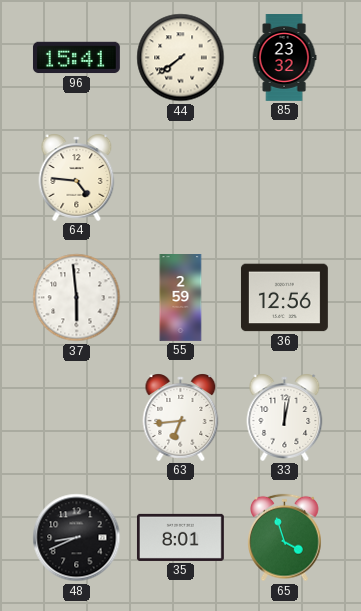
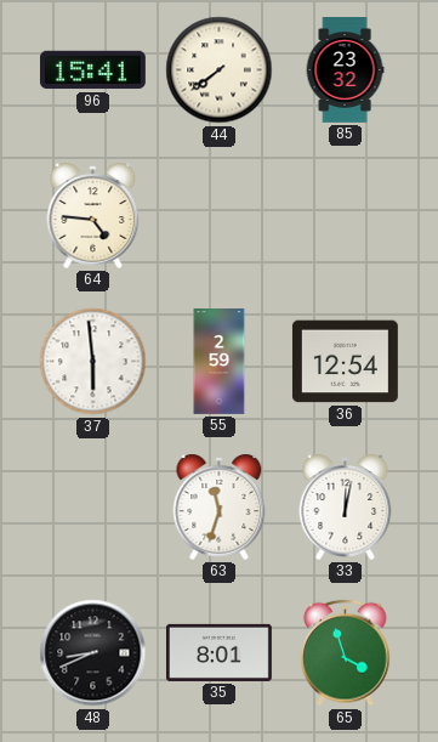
36: 12:56 -> 12:54 (345, 362)
63: 6:44 -> 11:33 (220, 506)
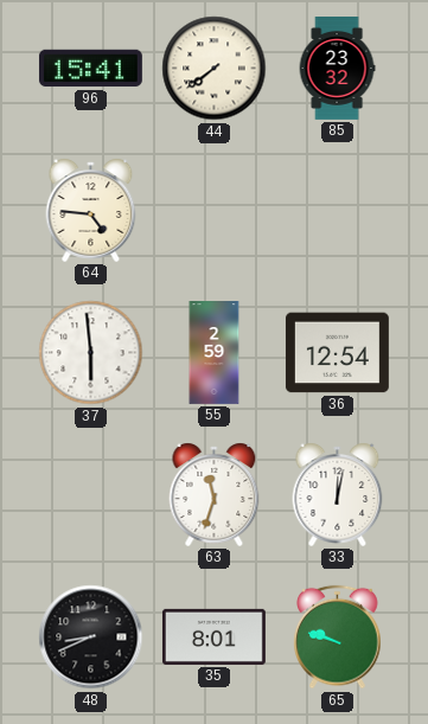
65: 3:57 -> 9:48 (338, 637)
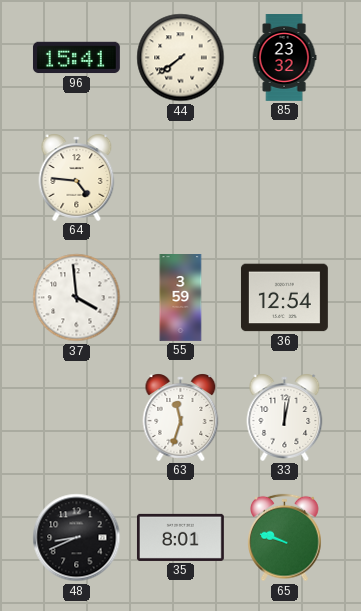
37: 5:59 -> 3:59 (77, 298)
55: 2:59 -> 3:59 (181, 298)
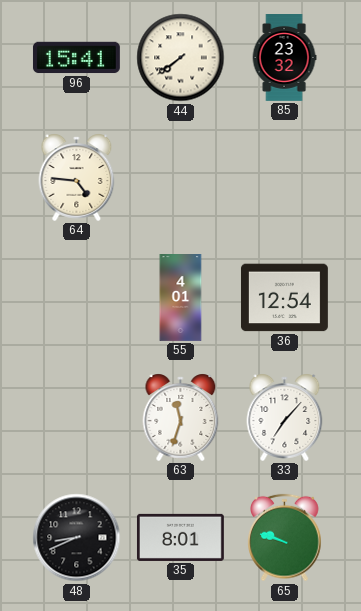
37: 3:59 -> none (77, 298)
55: 3:59 -> 4:01 (181, 298)
33: 12:02 -> 7:07 (285, 417)
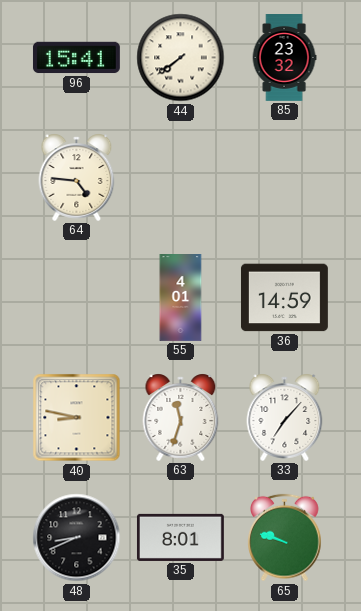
36: 12:54 -> 14:59 (284, 298)
40: none -> 8:47 (77, 418)
